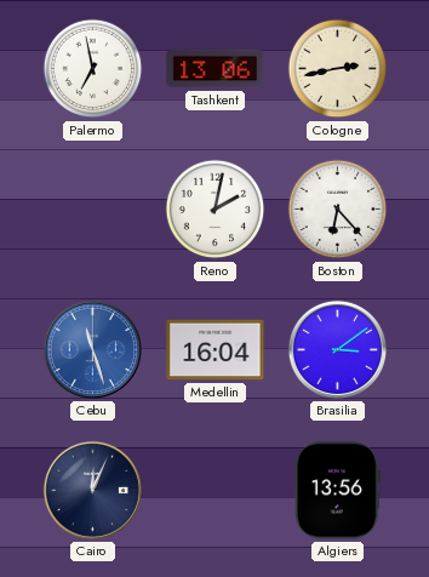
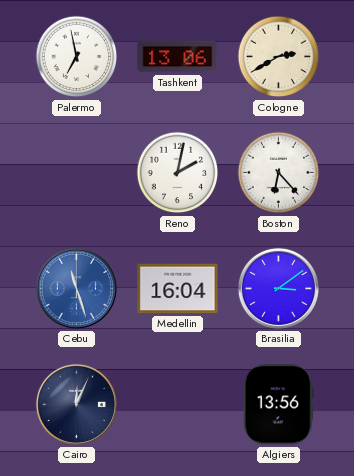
Cologne: 2:43 -> 2:40 (279, 57)
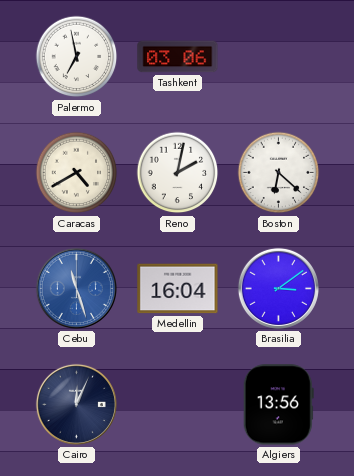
Tashkent: 13:06 -> 03:06 (178, 57)
Cologne: 2:40 -> none (279, 57)
Caracas: none -> 4:40 (77, 173)
Boston: 6:23 -> 6:22 (279, 173)
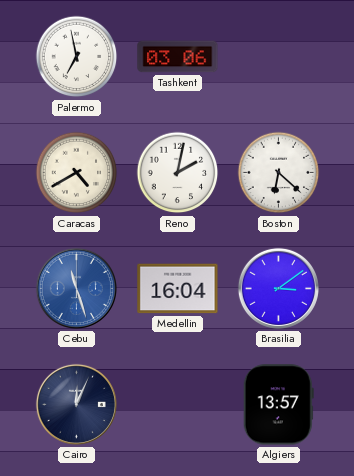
Algiers: 13:56 -> 13:57 (278, 405)
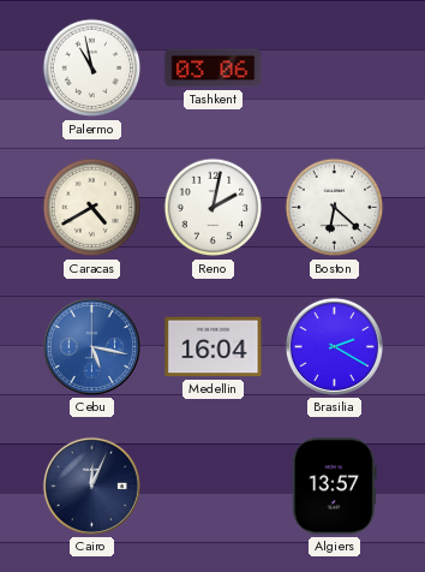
Palermo: 6:58 -> 10:58 (92, 68)
Cebu: 11:27 -> 5:17 (91, 346)
Brasilia: 3:09 -> 2:20 (334, 346)
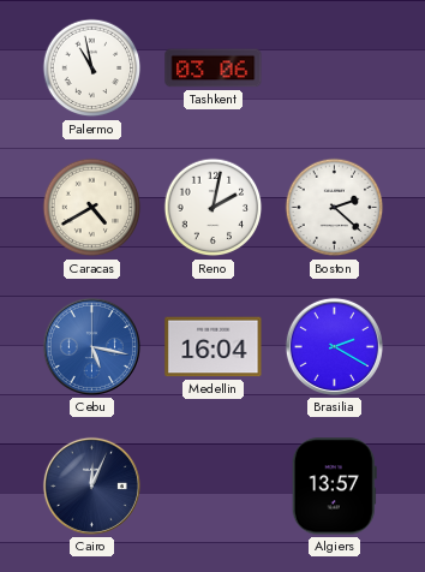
Boston: 6:22 -> 2:22 (335, 208)
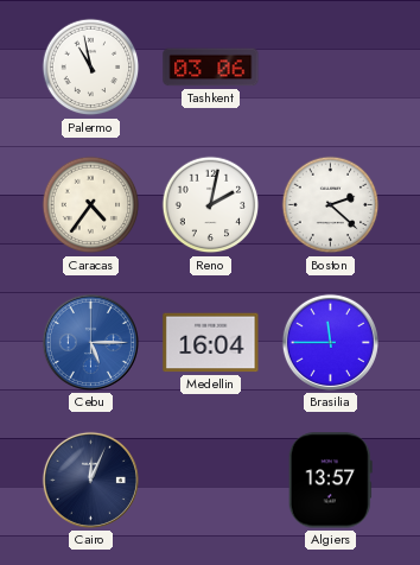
Caracas: 4:40 -> 4:36 (91, 205)
Cebu: 5:17 -> 5:15 (90, 342)
Brasilia: 2:20 -> 11:45 (330, 342)
